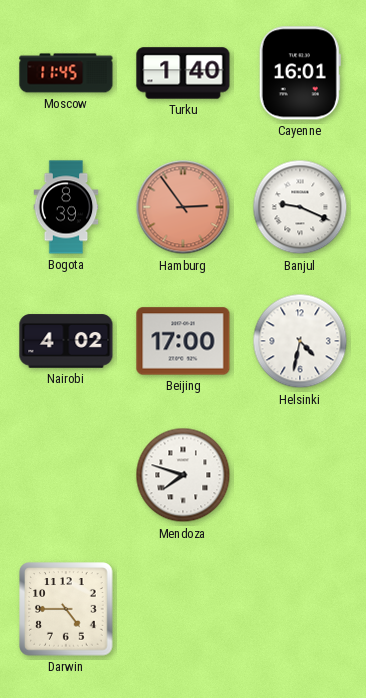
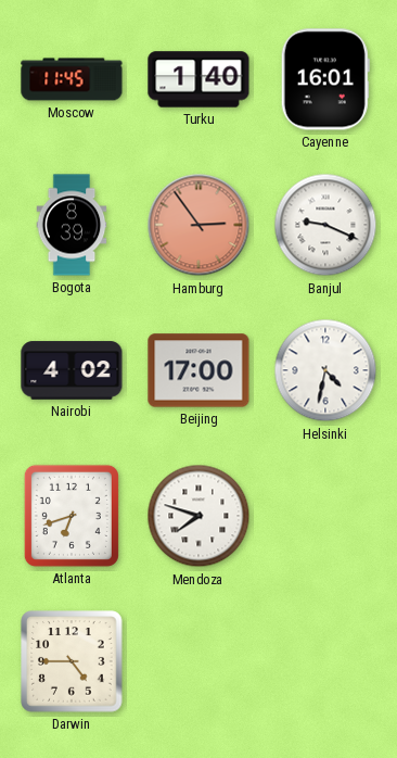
Atlanta: none -> 6:42 (72, 516)
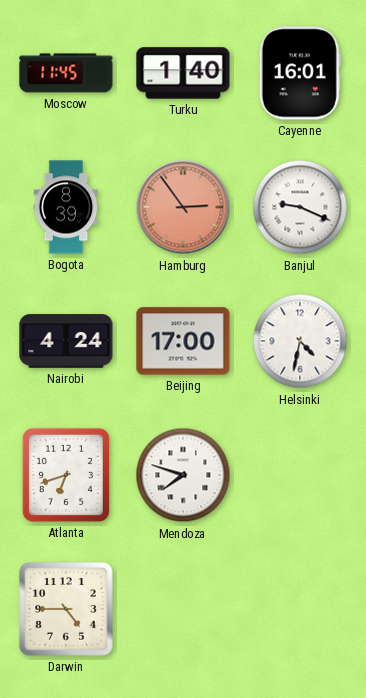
Nairobi: 4:02 -> 4:24 (66, 341)
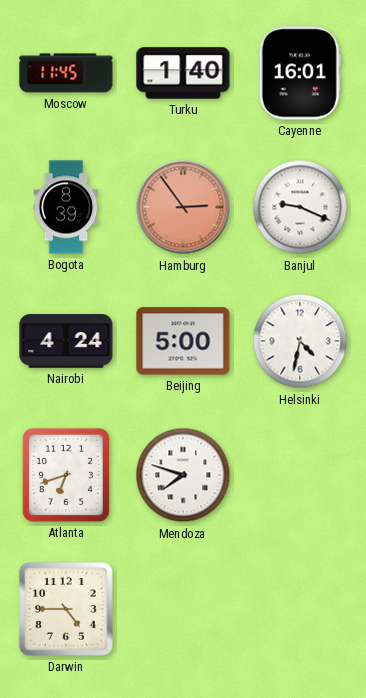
Beijing: 17:00 -> 5:00 (183, 341)
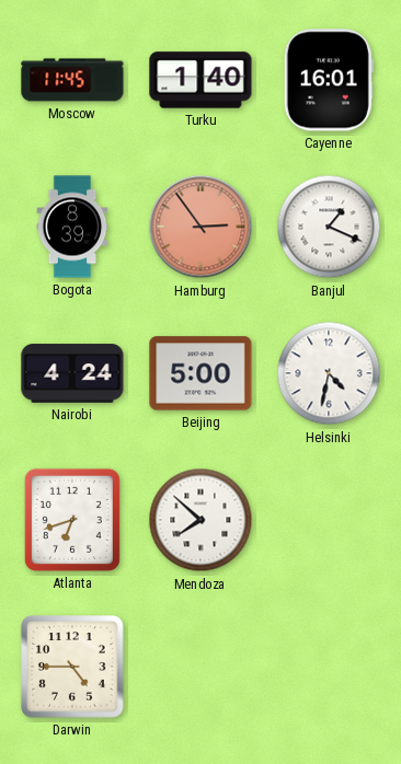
Banjul: 9:19 -> 1:19 (329, 227)
Mendoza: 7:48 -> 7:52 (200, 520)
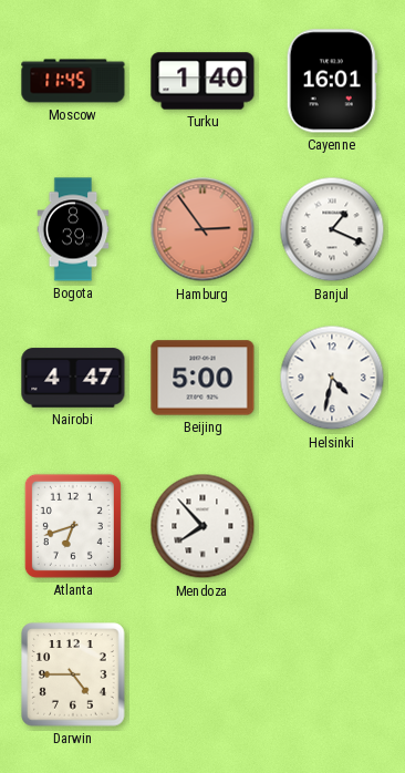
Nairobi: 4:24 -> 4:47 (73, 378)
Mendoza: 7:52 -> 7:53 (202, 526)
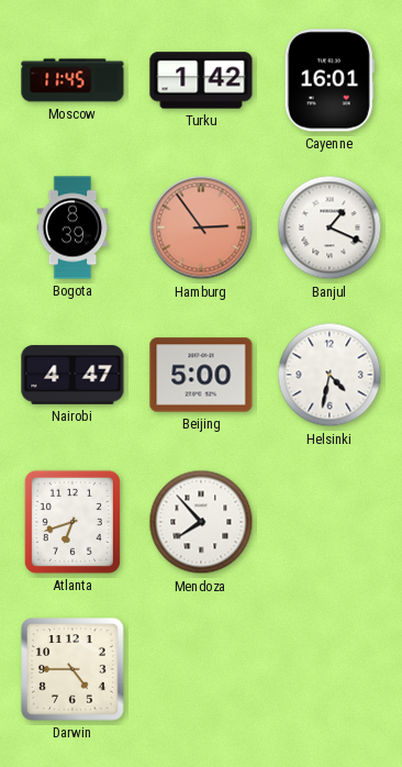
Turku: 1:40 -> 1:42 (201, 80)
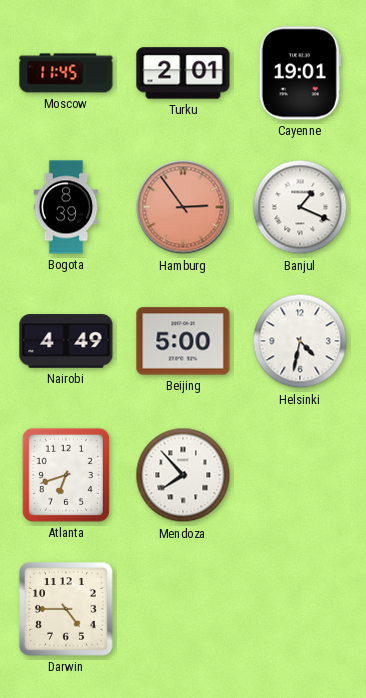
Turku: 1:42 -> 2:01 (183, 73)
Cayenne: 16:01 -> 19:01 (300, 73)
Nairobi: 4:47 -> 4:49 (66, 341)
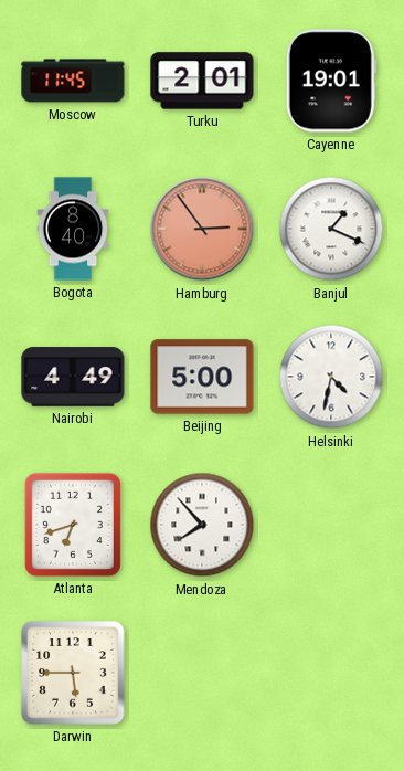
Bogota: 8:39 -> 8:40 (73, 229)
Darwin: 4:45 -> 5:45 (73, 673)
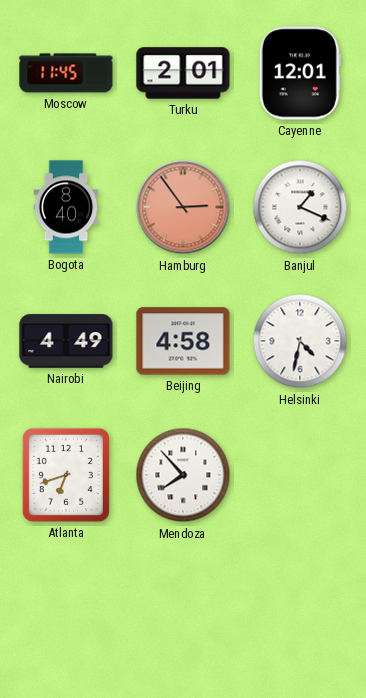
Cayenne: 19:01 -> 12:01 (300, 73)
Beijing: 5:00 -> 4:58 (183, 341)
Darwin: 5:45 -> none (73, 673)
